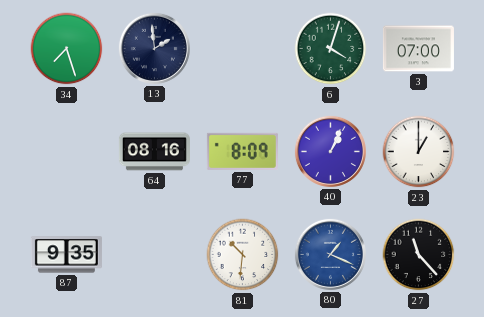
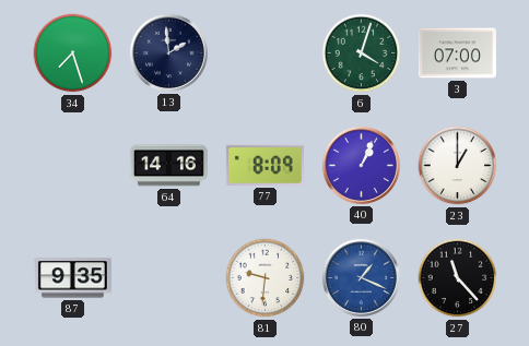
64: 08:16 -> 14:16 (168, 166)
81: 10:31 -> 9:31 (266, 278)
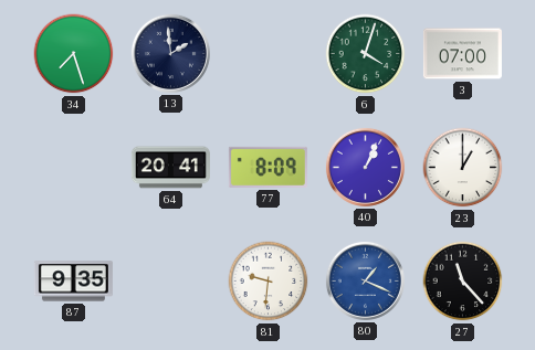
64: 14:16 -> 20:41 (170, 168)
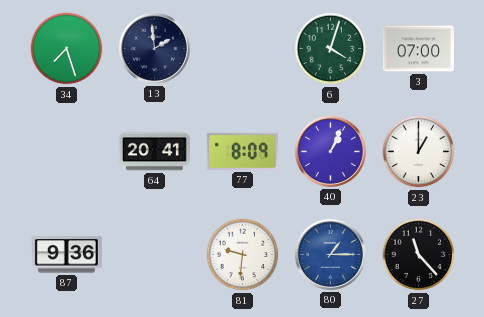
87: 9:35 -> 9:36 (66, 255)
80: 1:19 -> 1:15 (330, 254)
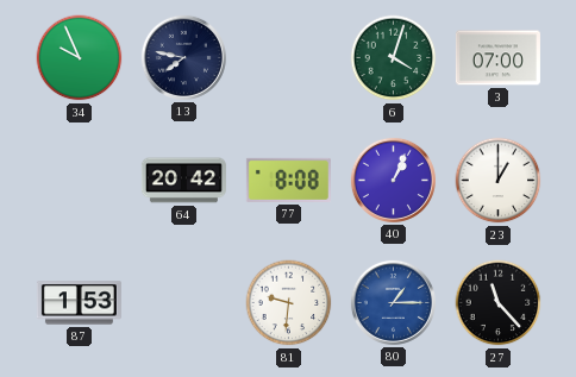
34: 7:27 -> 9:56 (80, 58)
13: 1:59 -> 7:47 (183, 57)
64: 20:41 -> 20:42 (183, 181)
77: 8:09 -> 8:08 (288, 180)
87: 9:36 -> 1:53 (79, 303)
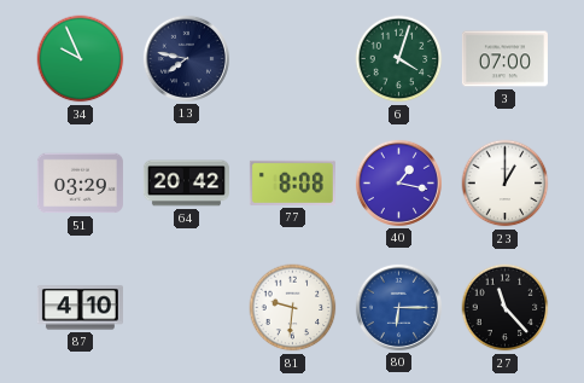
51: none -> 03:29 (80, 184)
40: 1:04 -> 1:17 (398, 182)
87: 1:53 -> 4:10 (80, 308)
80: 1:15 -> 6:15 (398, 307)
